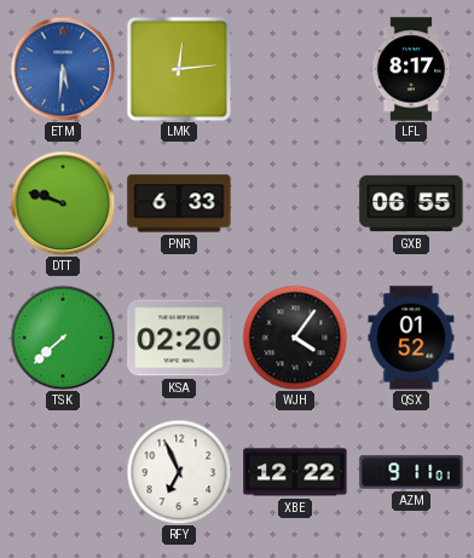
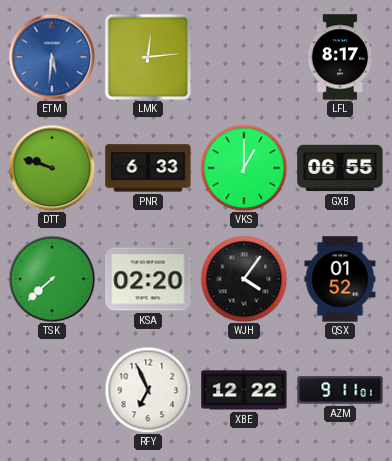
VKS: none -> 1:00 (244, 168)
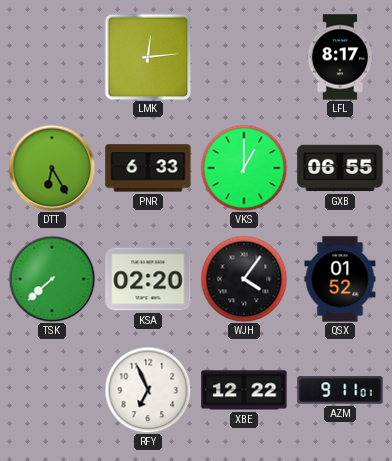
ETM: 5:31 -> none (52, 57)
DTT: 9:48 -> 6:25 (52, 168)
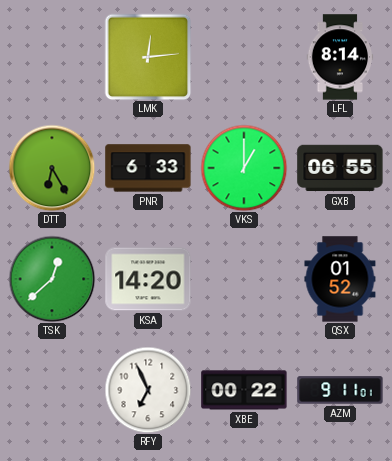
LFL: 8:17 -> 8:14 (340, 57)
TSK: 7:38 -> 12:38 (52, 279)
KSA: 02:20 -> 14:20 (148, 279)
WJH: 4:06 -> none (244, 279)
XBE: 12:22 -> 00:22 (244, 390)
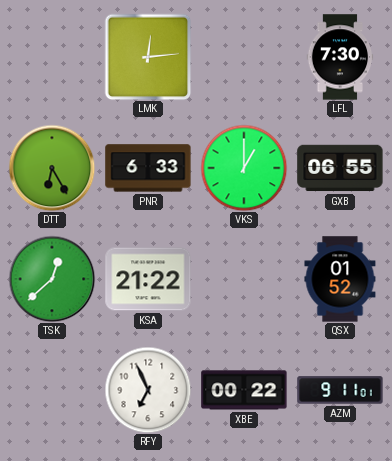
LFL: 8:14 -> 7:30 (340, 57)
KSA: 14:20 -> 21:22 (148, 279)
